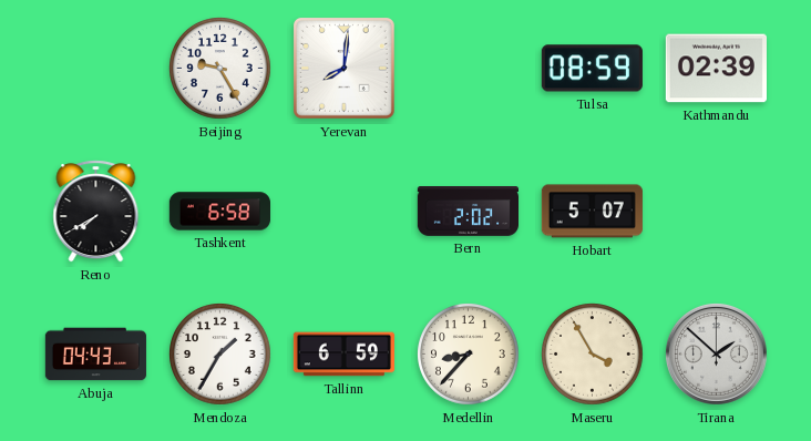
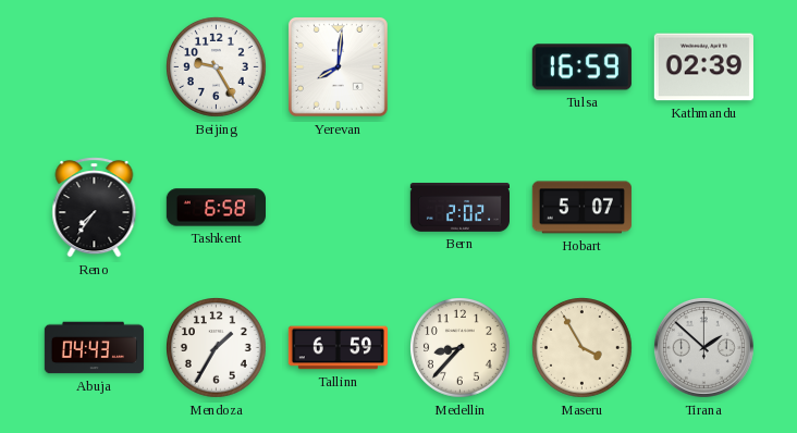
Tulsa: 08:59 -> 16:59 (581, 67)
Reno: 7:40 -> 7:36 (95, 208)
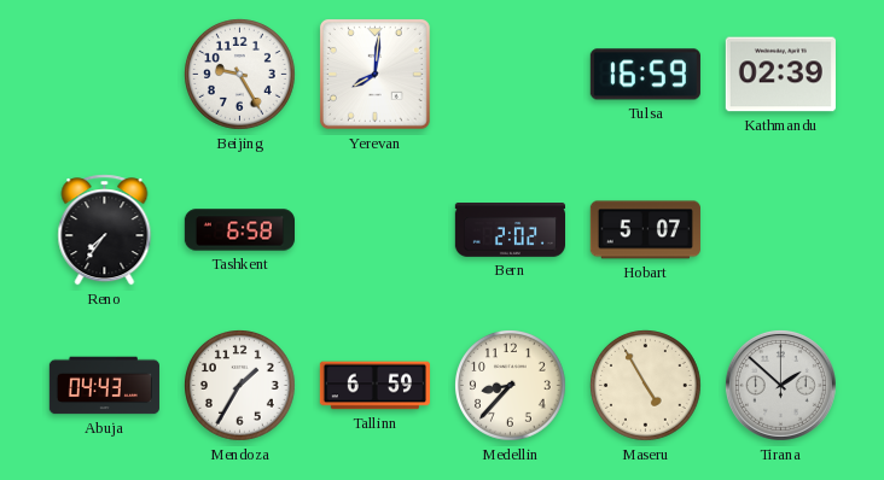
Maseru: 3:55 -> 4:55 (646, 386)
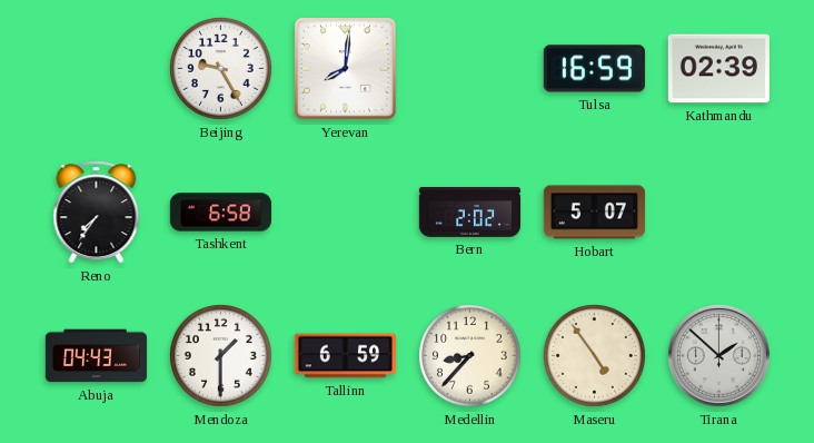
Mendoza: 1:35 -> 1:30 (221, 356)
Maseru: 4:55 -> 4:54 (595, 356)
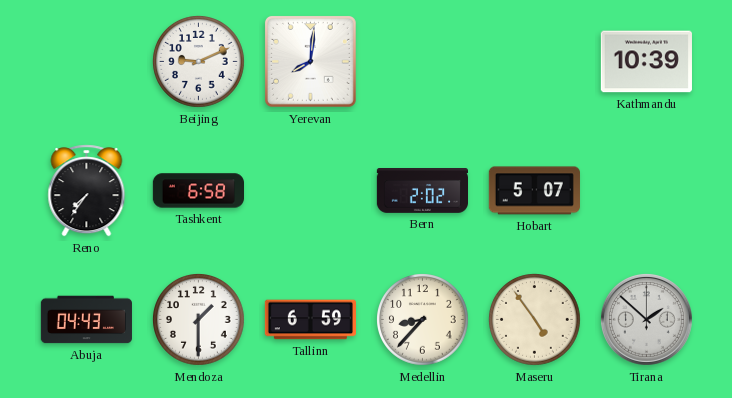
Beijing: 9:25 -> 9:11 (199, 62)
Tulsa: 16:59 -> none (594, 69)
Kathmandu: 02:39 -> 10:39 (646, 62)
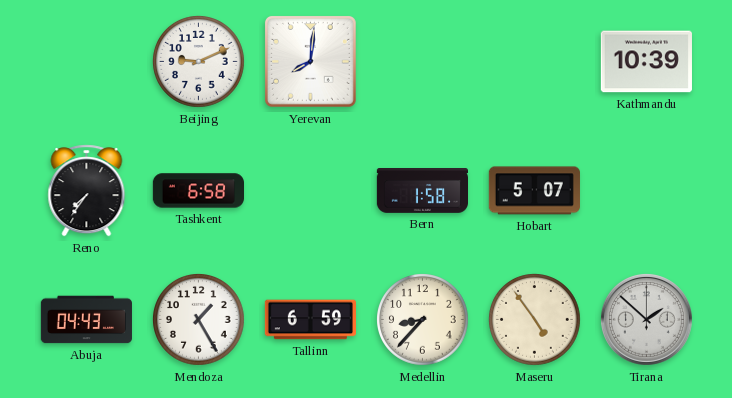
Bern: 2:02 -> 1:58 (422, 191)
Mendoza: 1:30 -> 1:25 (199, 320)
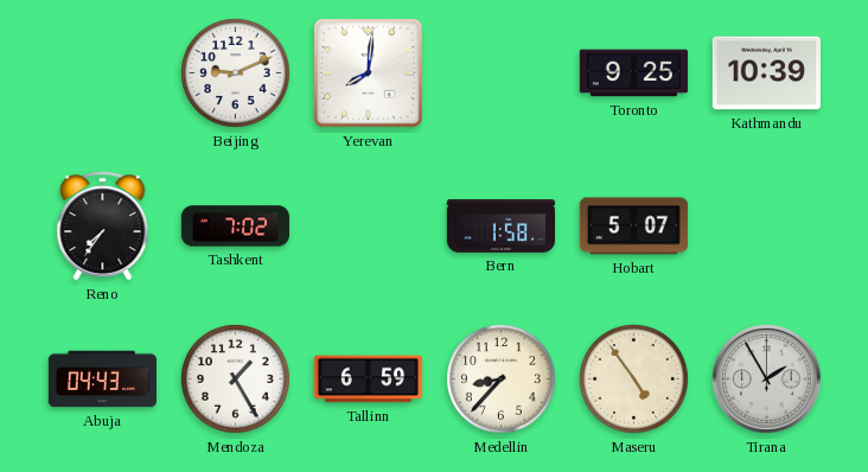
Toronto: none -> 9:25 (633, 74)
Tashkent: 6:58 -> 7:02 (235, 227)
Tirana: 1:52 -> 1:55 (766, 378)
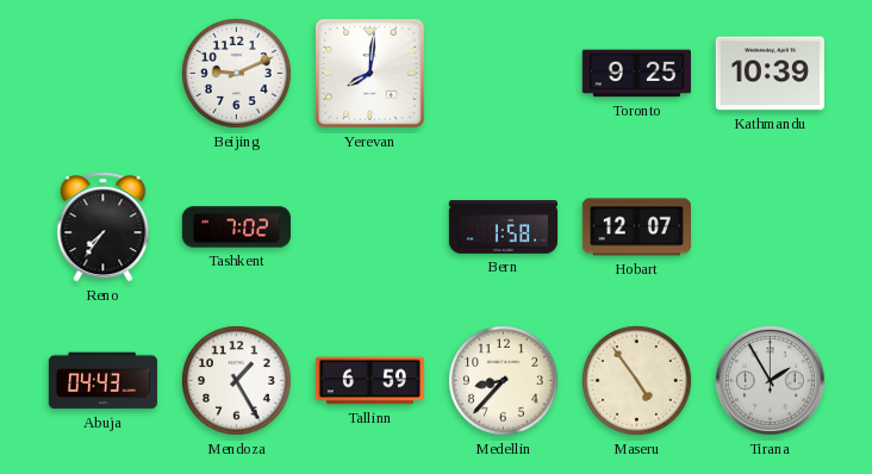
Hobart: 5:07 -> 12:07 (636, 227)
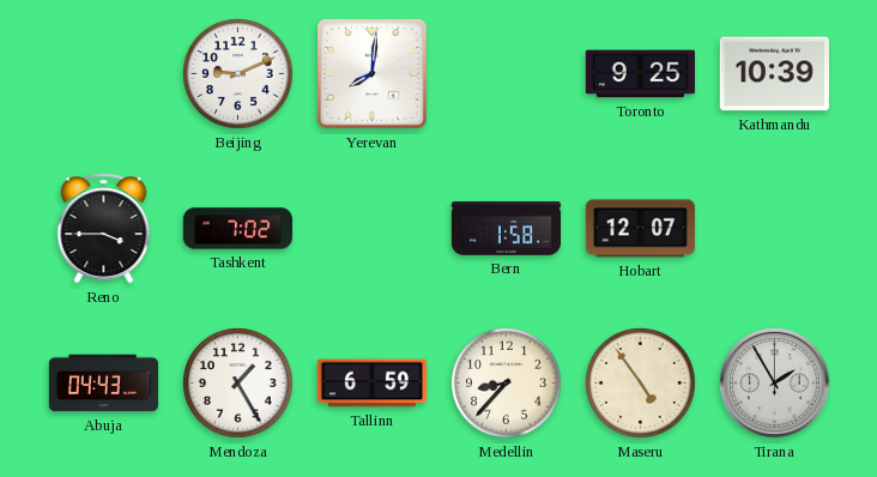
Reno: 7:36 -> 3:45 (104, 229)
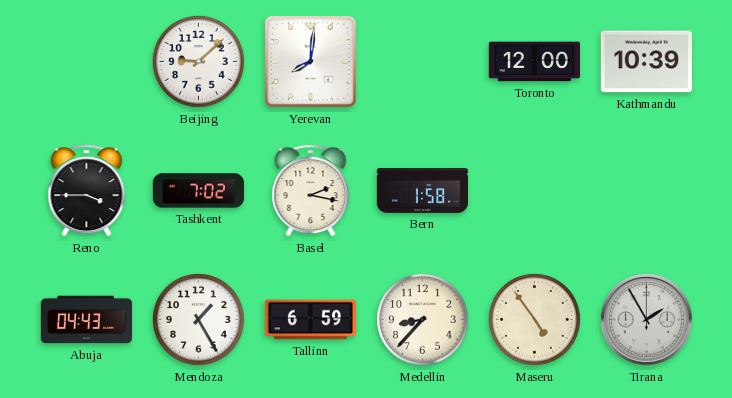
Beijing: 9:11 -> 9:08 (199, 62)
Toronto: 9:25 -> 12:00 (534, 62)
Basel: none -> 2:17 (311, 191)
Hobart: 12:07 -> none (640, 229)
